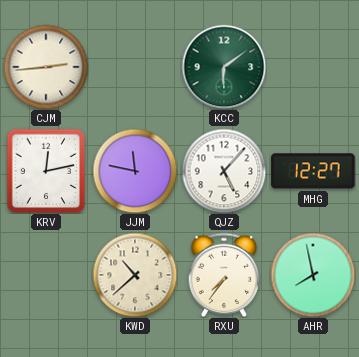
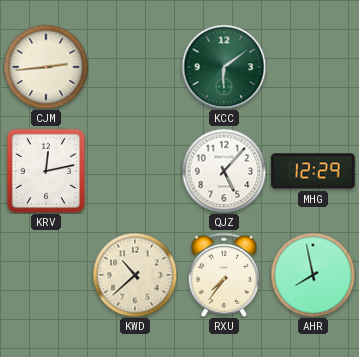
JJM: 11:47 -> none (135, 171)
MHG: 12:27 -> 12:29 (313, 171)
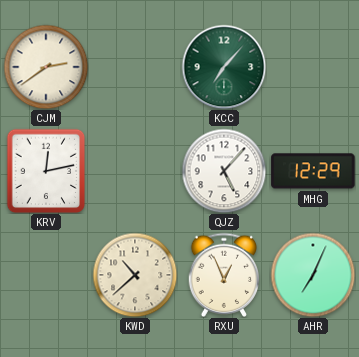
CJM: 2:44 -> 2:39 (46, 67)
KCC: 6:09 -> 7:07 (224, 67)
RXU: 7:36 -> 12:56 (224, 275)
AHR: 7:58 -> 7:04 (313, 275)
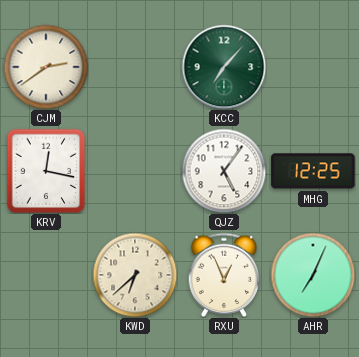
KRV: 12:13 -> 12:17 (46, 171)
QJZ: 5:07 -> 5:06 (224, 171)
MHG: 12:29 -> 12:25 (313, 171)
KWD: 10:38 -> 6:38 (135, 275)
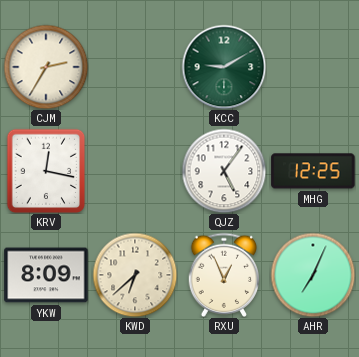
CJM: 2:39 -> 2:35 (46, 67)
KCC: 7:07 -> 9:10 (224, 67)
YKW: none -> 8:09 (46, 275)
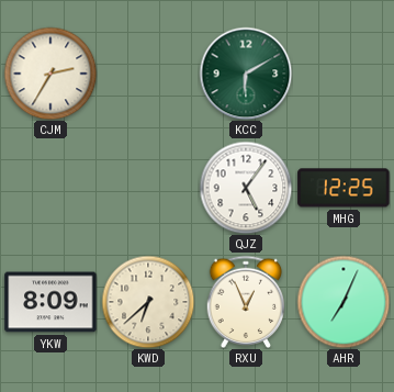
KCC: 9:10 -> 6:10 (246, 74)
KRV: 12:17 -> none (46, 171)
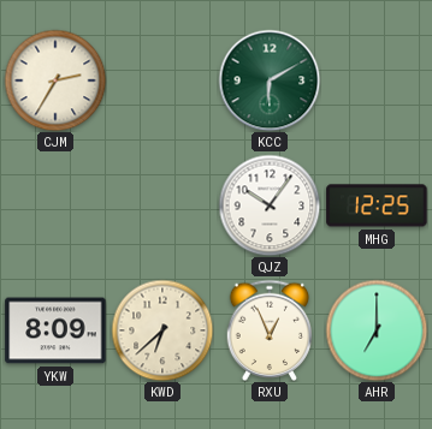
QJZ: 5:06 -> 10:06 (270, 205)
AHR: 7:04 -> 7:00 (377, 330)
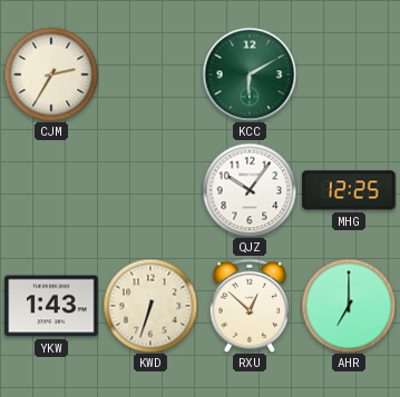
YKW: 8:09 -> 1:43 (51, 306)
KWD: 6:38 -> 6:33 (150, 306)
RXU: 12:56 -> 12:52 (250, 306)
